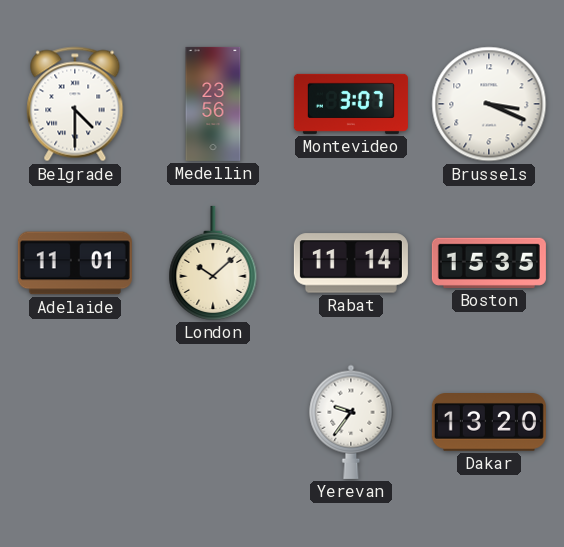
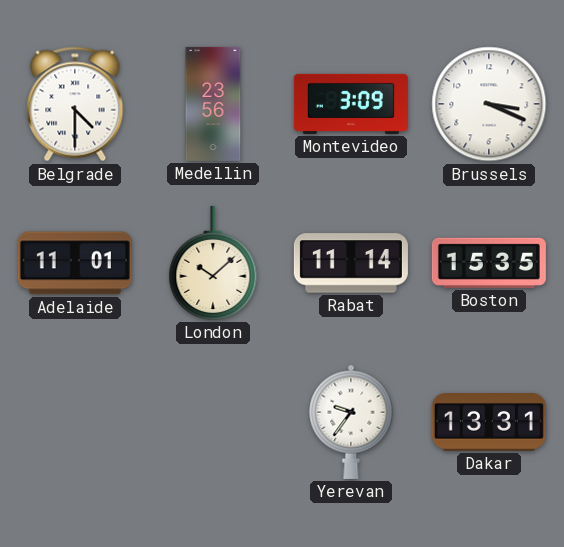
Montevideo: 3:07 -> 3:09 (351, 104)
Dakar: 13:20 -> 13:31 (489, 423)
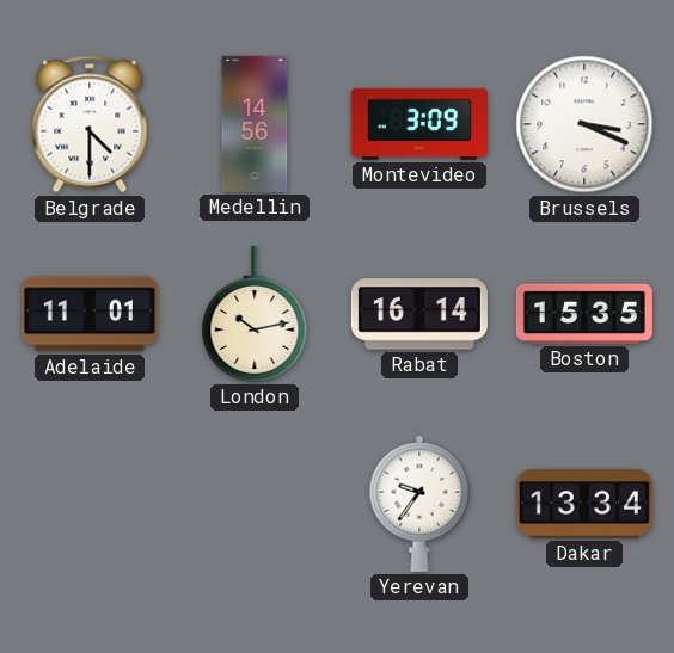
Medellin: 23:56 -> 14:56 (255, 124)
London: 10:08 -> 10:13 (255, 314)
Rabat: 11:14 -> 16:14 (419, 314)
Dakar: 13:31 -> 13:34 (584, 505)
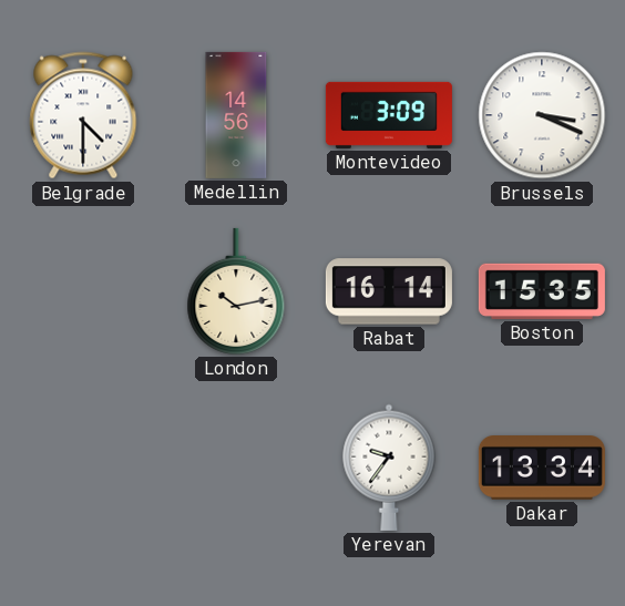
Adelaide: 11:01 -> none (90, 314)
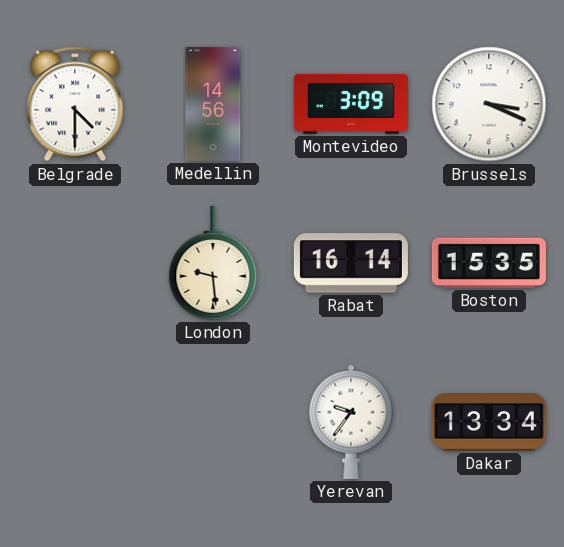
London: 10:13 -> 9:29 (213, 263)
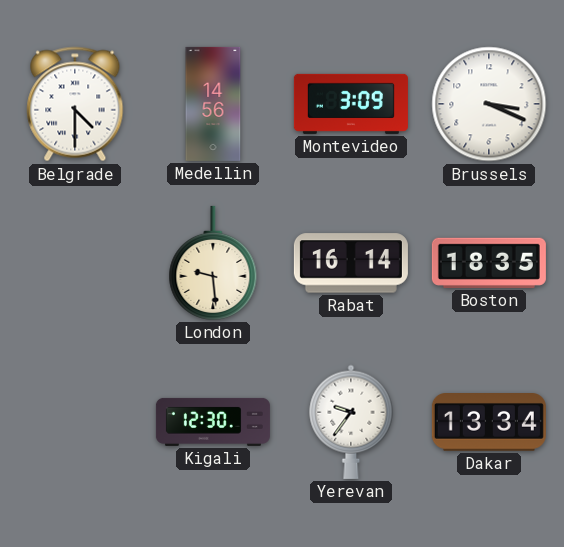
Boston: 15:35 -> 18:35 (489, 263)
Kigali: none -> 12:30 (213, 422)
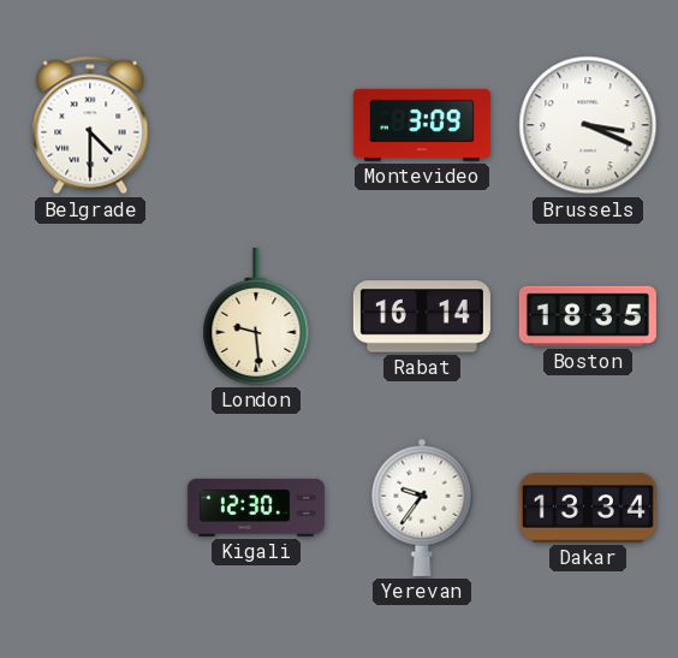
Medellin: 14:56 -> none (213, 104)
